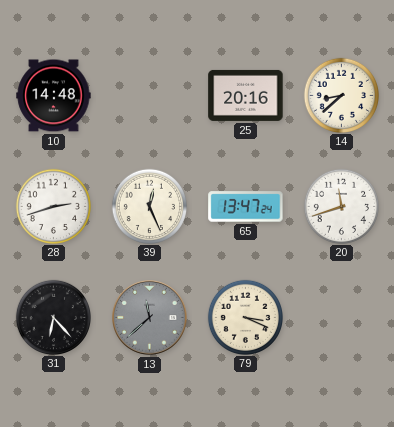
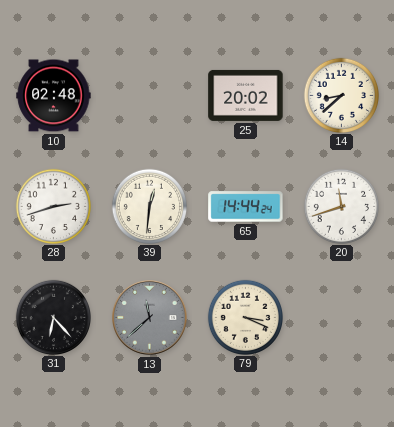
10: 14:48 -> 02:48 (54, 96)
25: 20:16 -> 20:02 (246, 95)
39: 12:26 -> 12:31 (149, 206)
65: 13:47 -> 14:44 (246, 207)
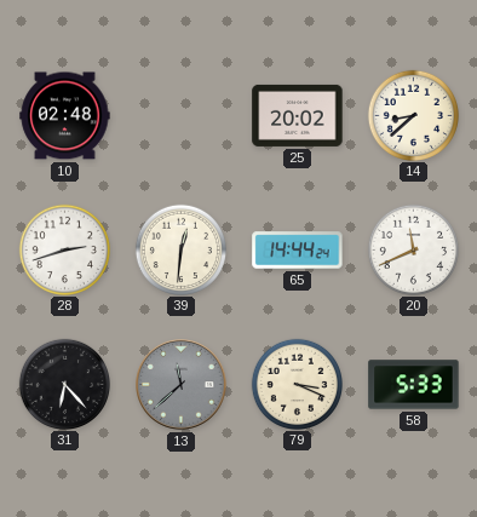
20: 11:42 -> 11:41 (413, 249)
58: none -> 5:33 (414, 385)
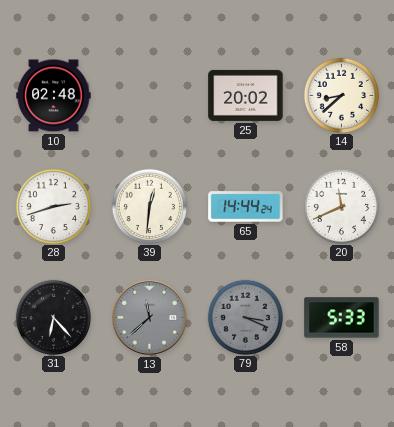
79 dial: cream -> grey (245, 317)
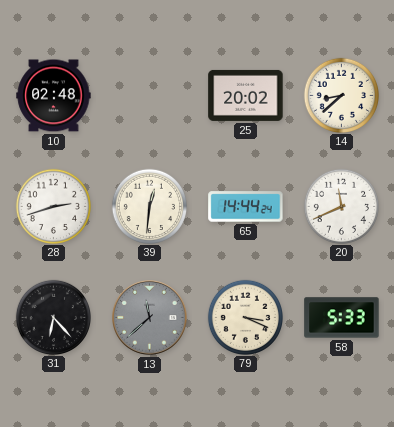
79 dial: grey -> cream (245, 317)
